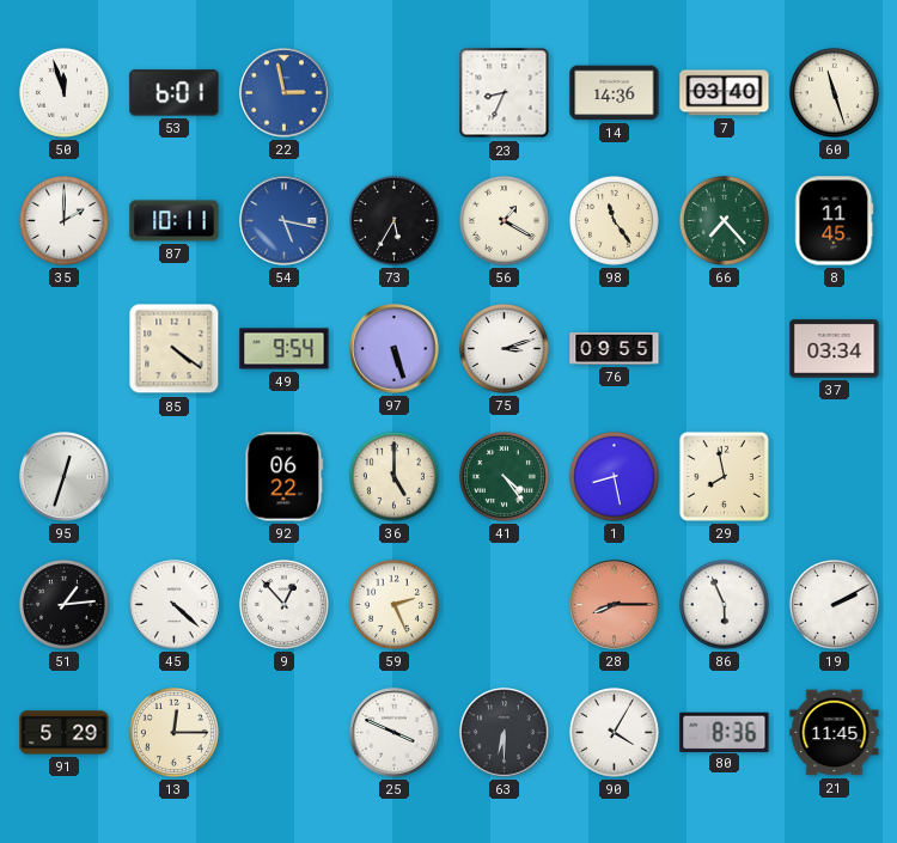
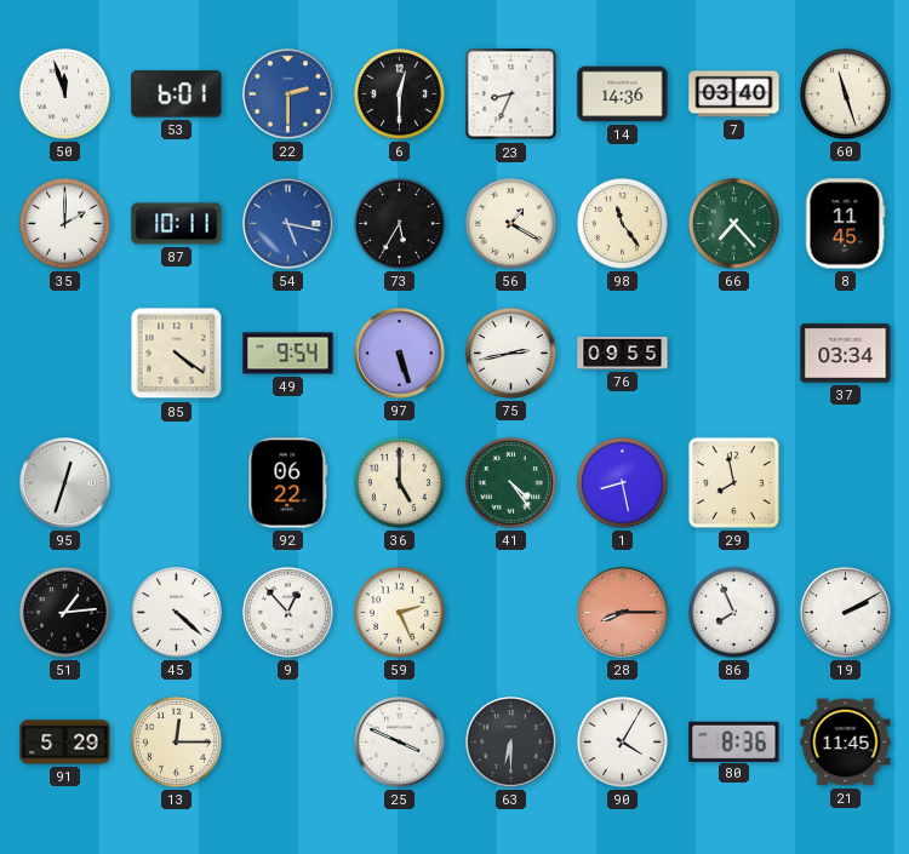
22: 2:58 -> 2:30 (288, 94)
6: none -> 12:30 (399, 93)
75: 3:12 -> 2:43 (510, 353)
86: 5:56 -> 7:56 (733, 612)
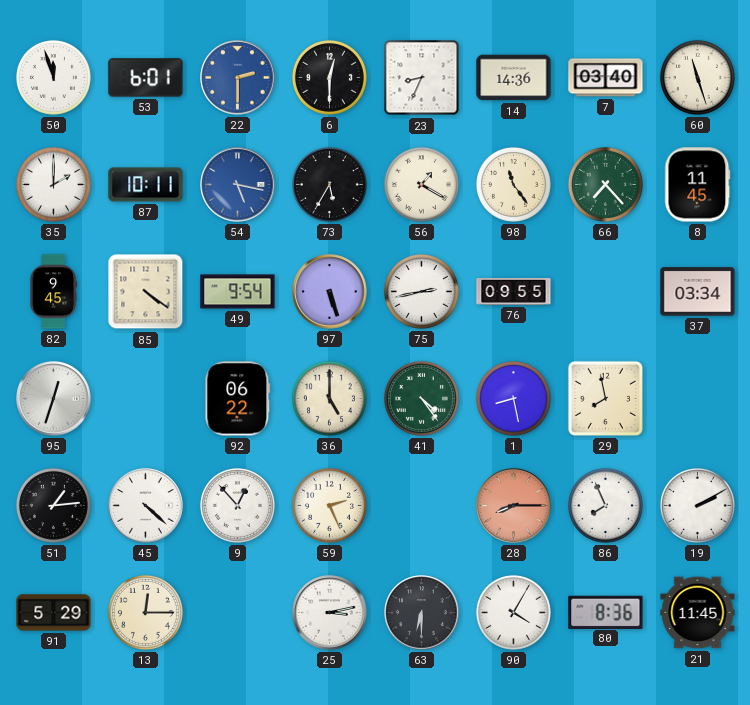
82: none -> 9:45 (53, 292)
25: 3:49 -> 3:13 (330, 613)
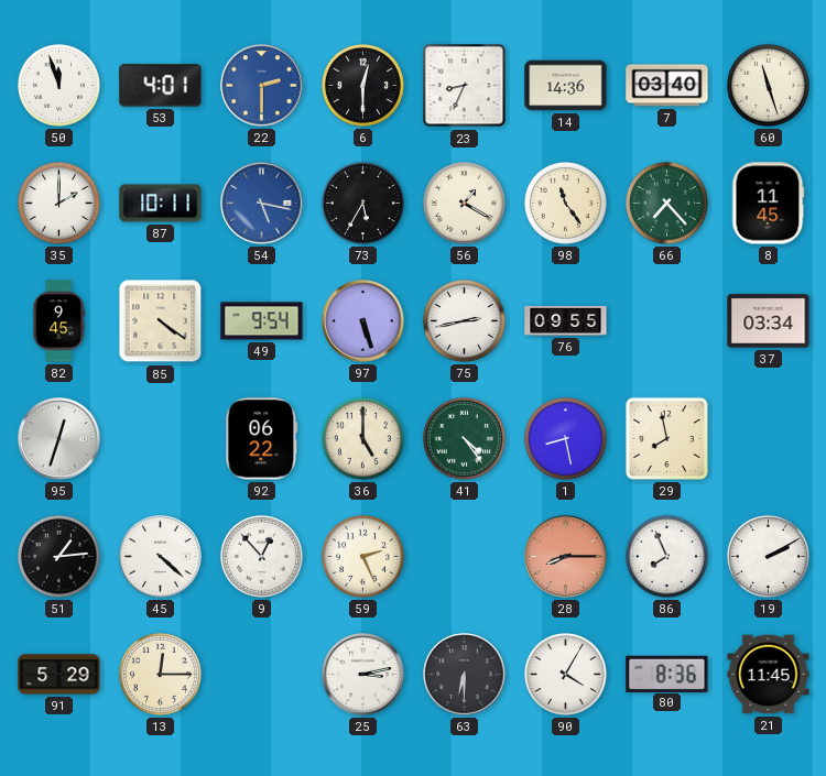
53: 6:01 -> 4:01 (161, 86)
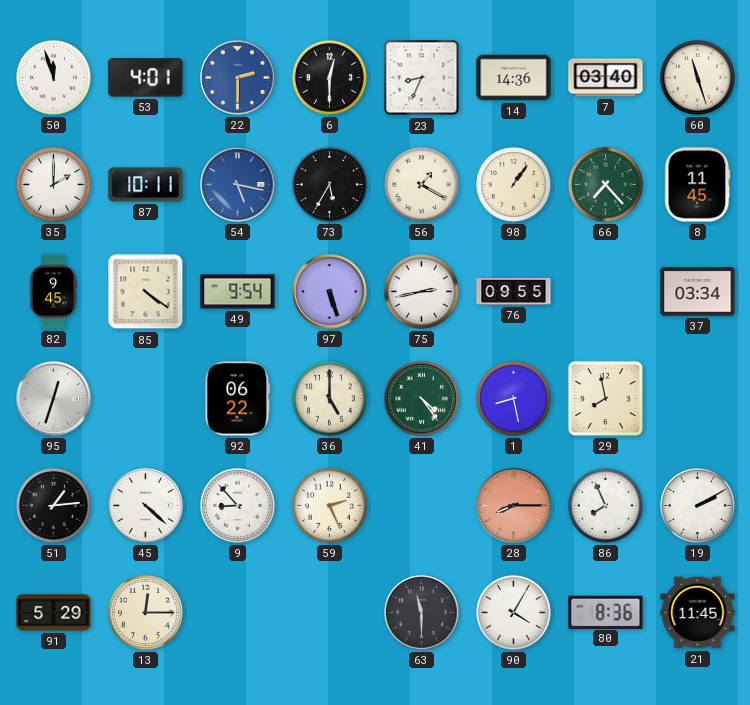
98: 11:24 -> 1:06 (513, 184)
9: 12:53 -> 8:53 (237, 505)
25: 3:13 -> none (363, 675)
63: 6:30 -> 11:30 (422, 613)
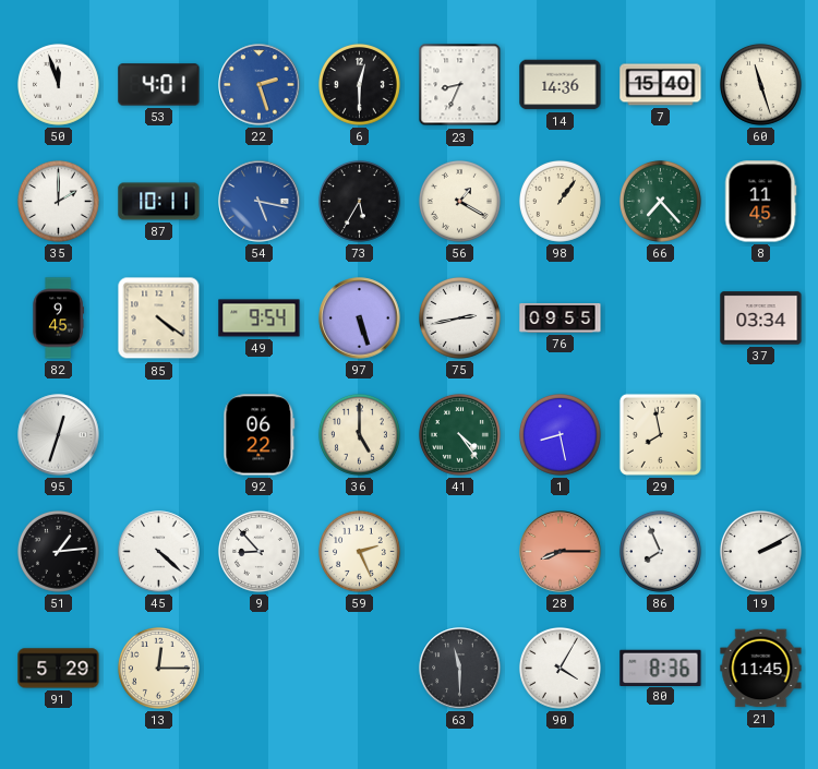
22: 2:30 -> 2:27 (260, 85)
7: 03:40 -> 15:40 (661, 85)
